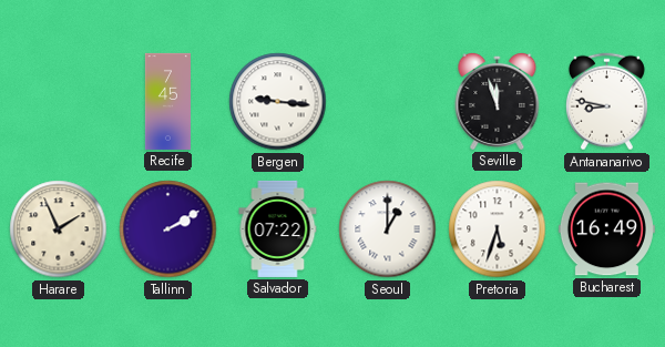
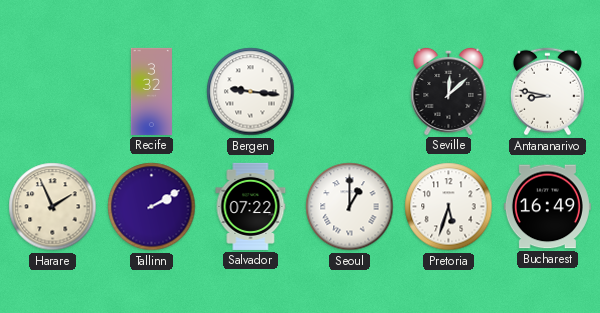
Recife: 7:45 -> 3:32 (151, 91)
Seville: 11:57 -> 12:08 (449, 91)
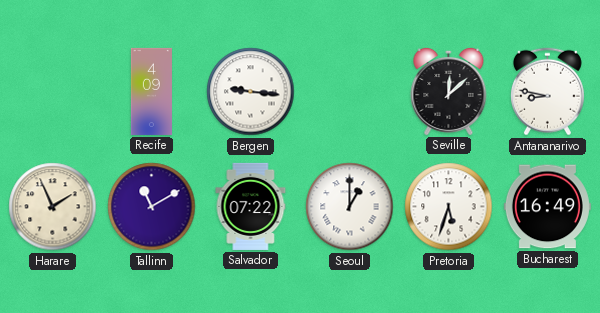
Recife: 3:32 -> 4:09 (151, 91)
Tallinn: 2:10 -> 11:10 (152, 207)
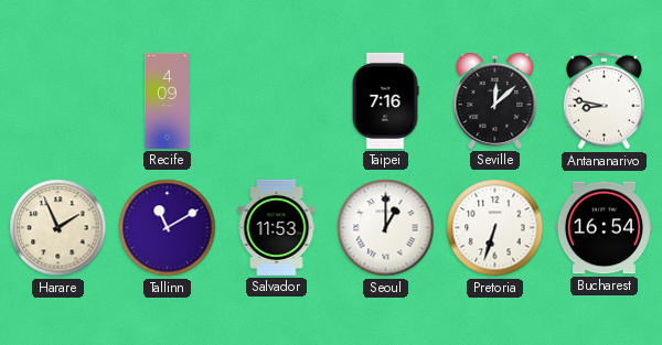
Bergen: 9:16 -> none (251, 92)
Taipei: none -> 7:16 (385, 100)
Salvador: 07:22 -> 11:53 (277, 227)
Pretoria: 5:33 -> 6:33 (495, 228)
Bucharest: 16:49 -> 16:54 (604, 228)
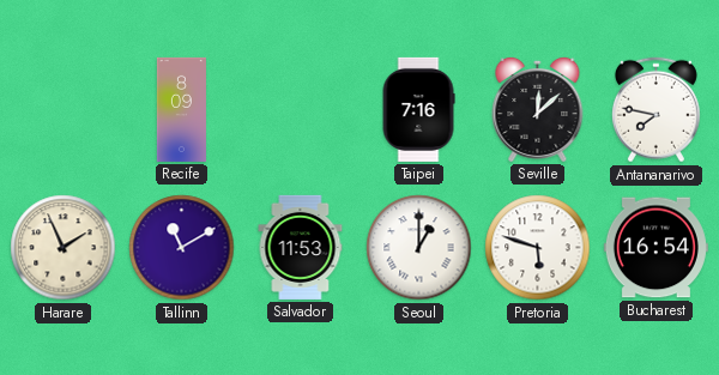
Recife: 4:09 -> 8:09 (181, 109)
Antananarivo: 8:47 -> 7:47 (655, 110)
Pretoria: 6:33 -> 5:48 (538, 248)
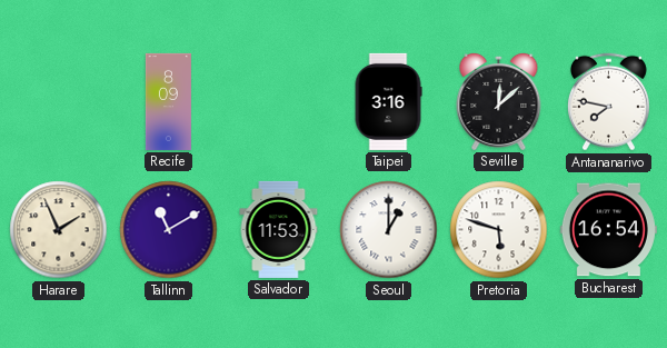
Taipei: 7:16 -> 3:16 (388, 101)
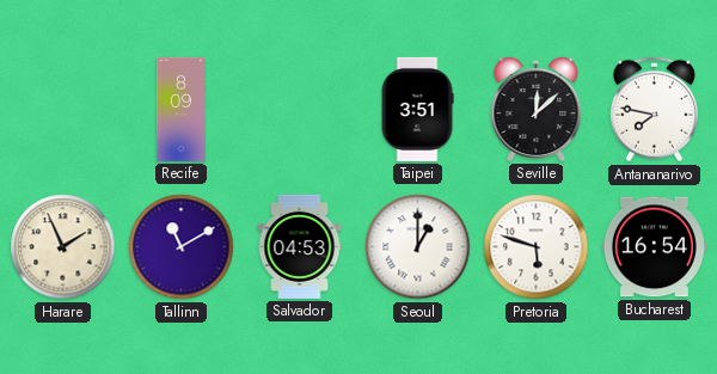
Taipei: 3:16 -> 3:51 (417, 109)
Salvador: 11:53 -> 04:53 (300, 246)
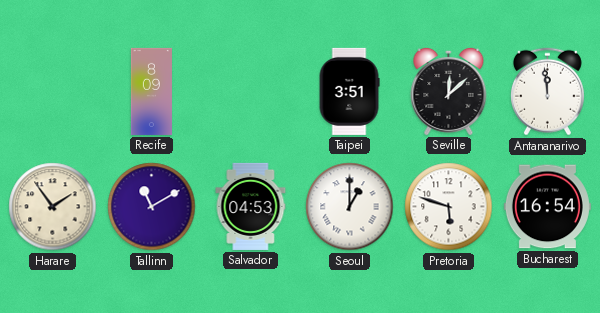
Antananarivo: 7:47 -> 11:59 (547, 92)
Harare: 1:56 -> 1:54 (53, 207)
